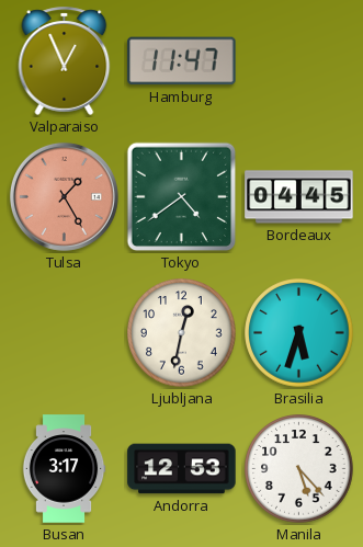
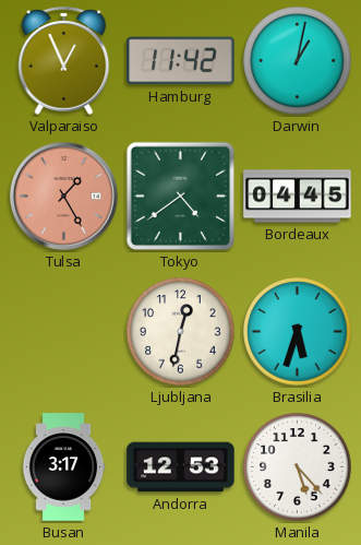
Hamburg: 11:47 -> 11:42 (181, 61)
Darwin: none -> 1:02 (298, 61)
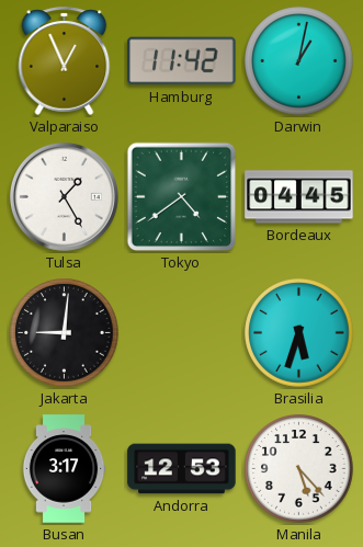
Tulsa dial: salmon -> white (64, 196)
Jakarta: none -> 9:01 (65, 333)
Ljubljana: 12:32 -> none (181, 332)
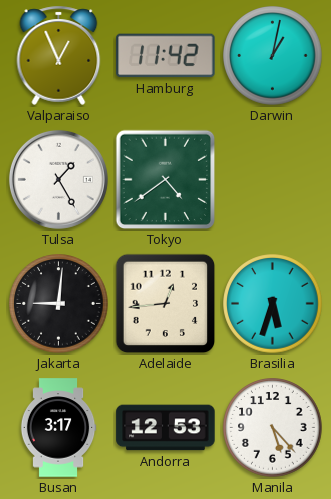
Bordeaux: 04:45 -> none (299, 197)
Adelaide: none -> 12:44 (166, 304)
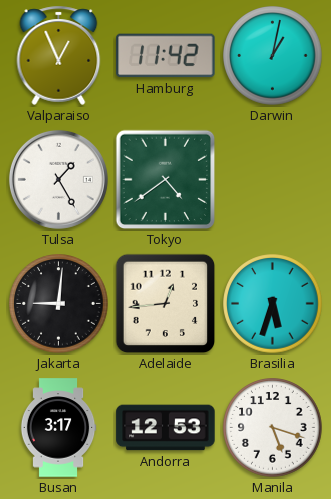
Manila: 5:23 -> 5:18 (273, 428)
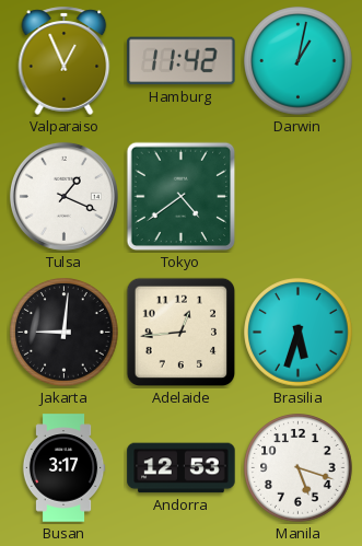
Tulsa: 1:25 -> 1:19 (63, 196)
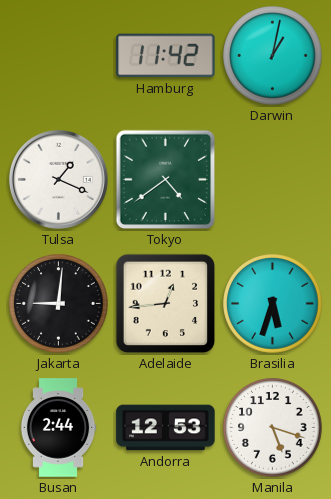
Valparaiso: 12:56 -> none (65, 60)
Busan: 3:17 -> 2:44 (58, 428)
